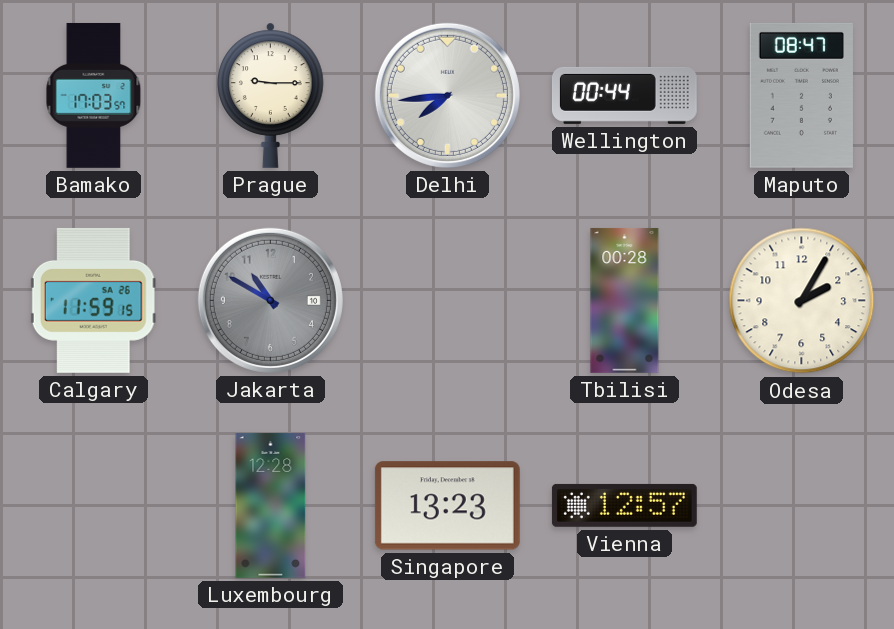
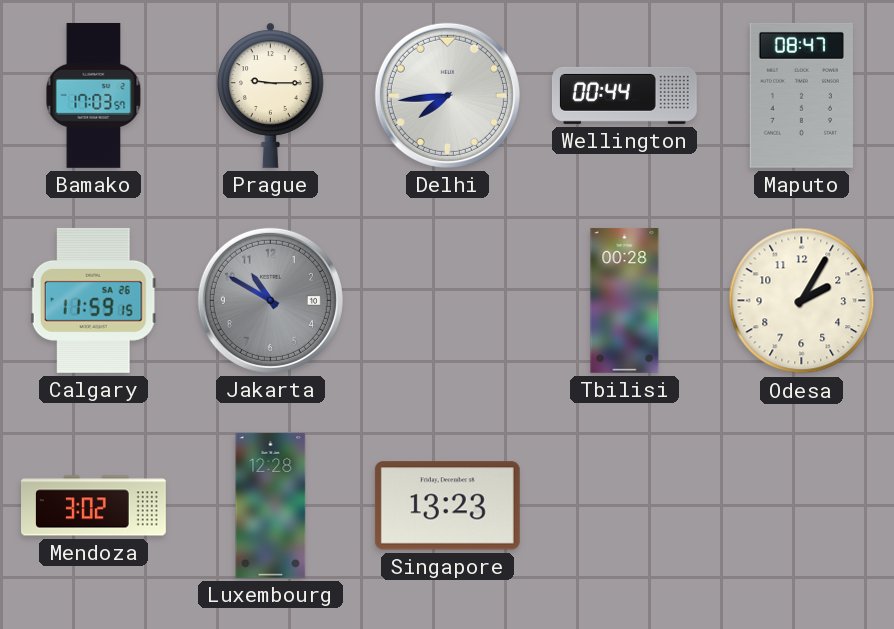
Mendoza: none -> 3:02 (94, 506)
Vienna: 12:57 -> none (624, 505)
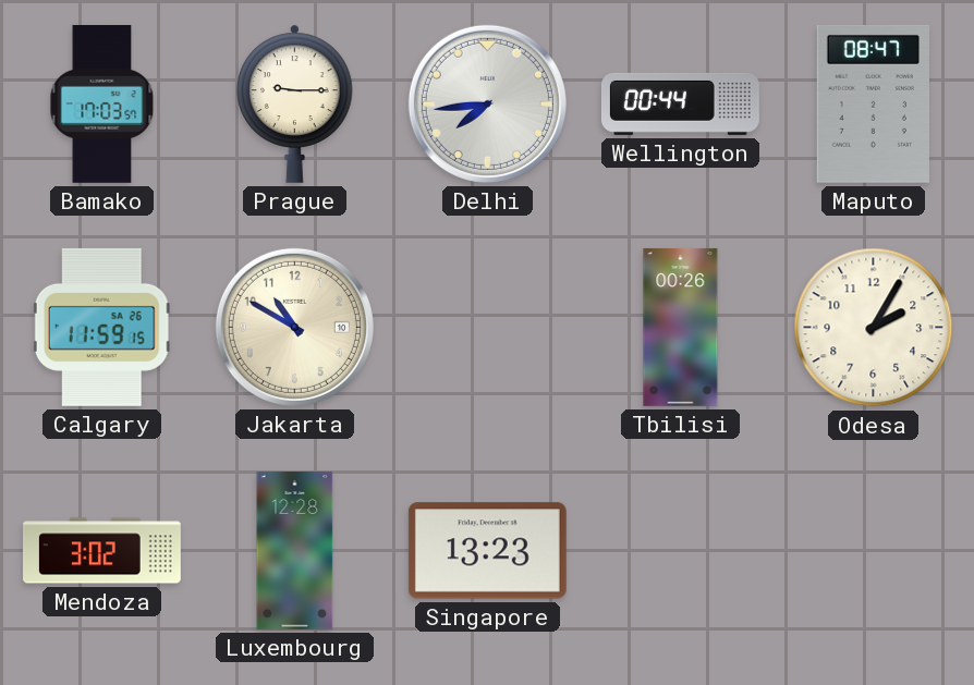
Jakarta dial: grey -> cream (294, 327)
Tbilisi: 00:28 -> 00:26 (681, 327)
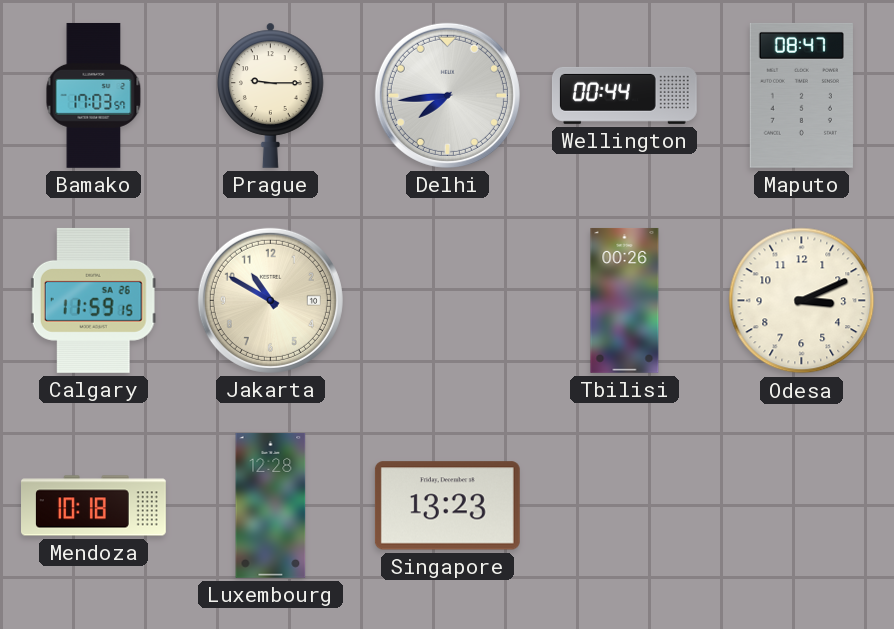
Odesa: 2:05 -> 3:11 (802, 301)
Mendoza: 3:02 -> 10:18 (94, 506)
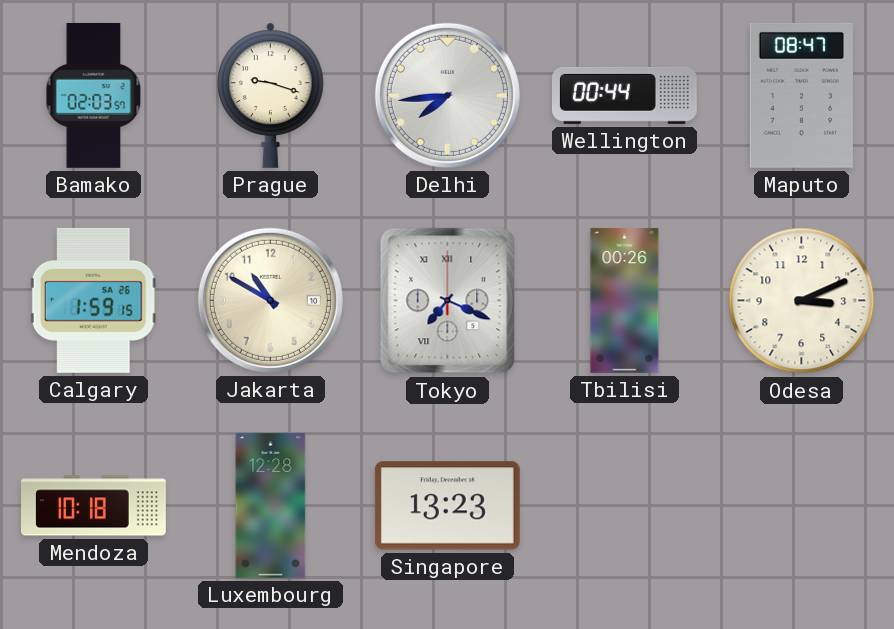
Bamako: 17:03 -> 02:03 (94, 95)
Prague: 9:15 -> 9:18 (271, 95)
Calgary: 11:59 -> 1:59 (93, 300)
Tokyo: none -> 7:19 (448, 301)
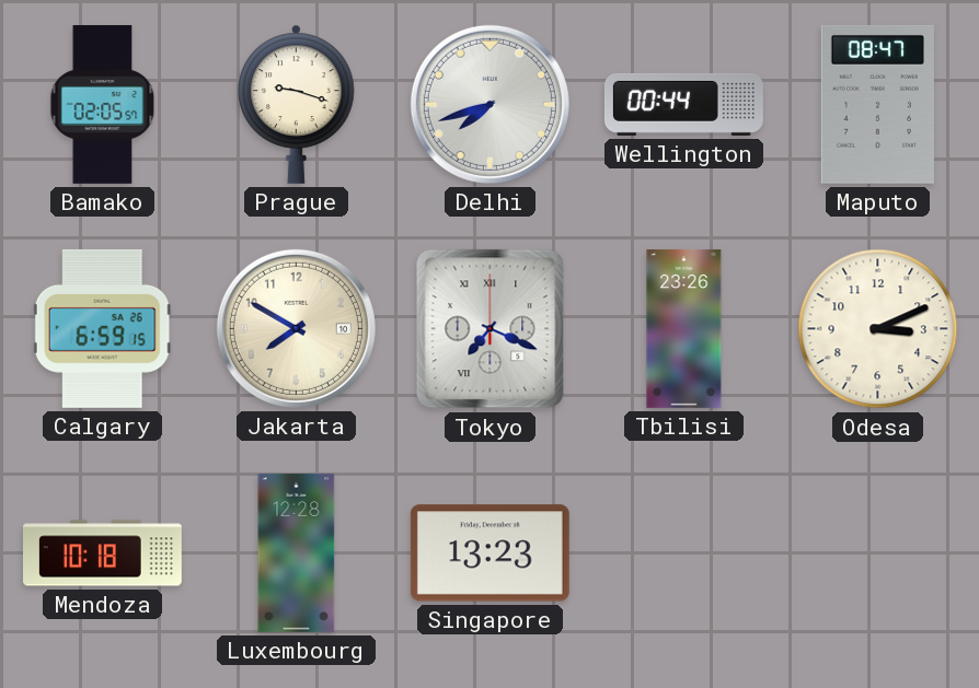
Bamako: 02:03 -> 02:05 (103, 104)
Delhi: 7:44 -> 7:42 (490, 104)
Calgary: 1:59 -> 6:59 (102, 328)
Jakarta: 10:50 -> 7:50 (296, 328)
Tbilisi: 00:26 -> 23:26 (684, 328)
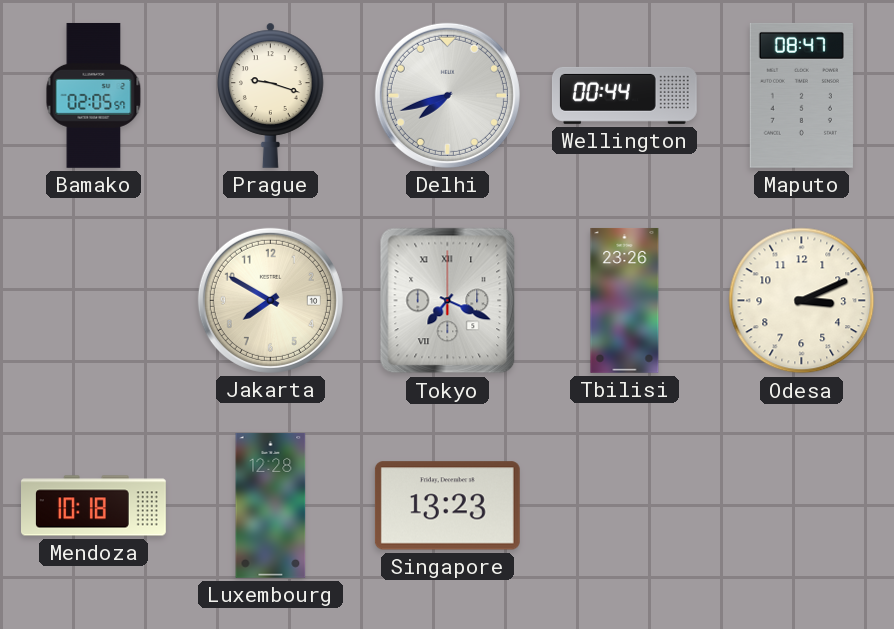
Calgary: 6:59 -> none (102, 328)
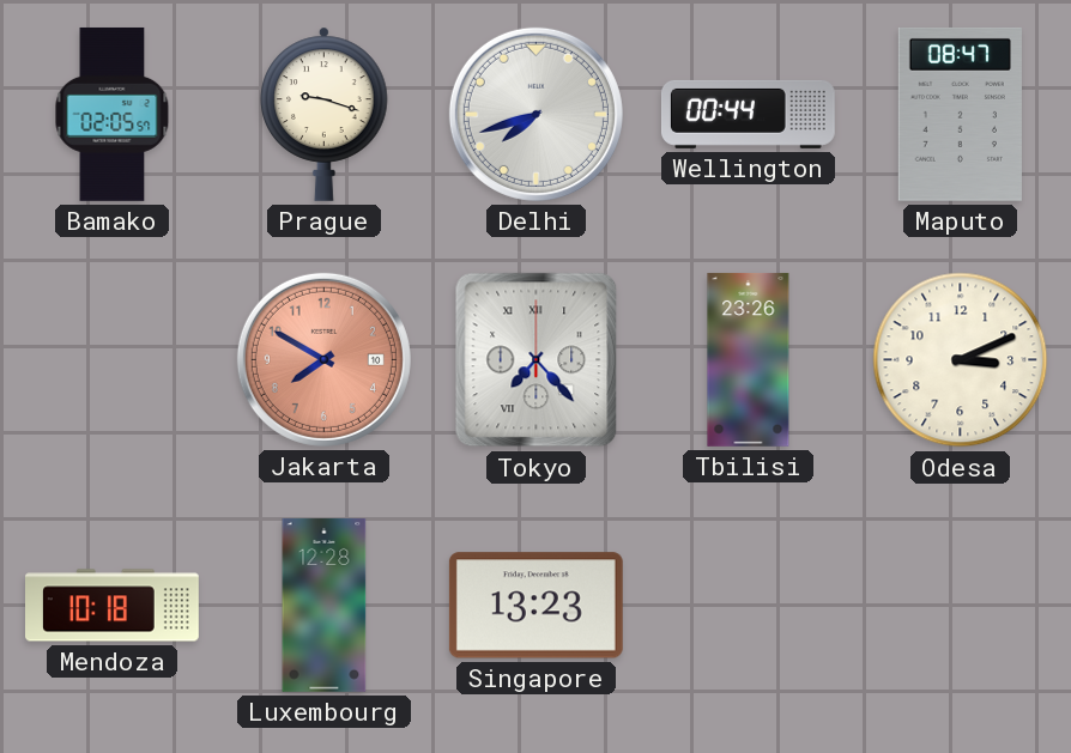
Jakarta dial: cream -> salmon (323, 359)
Tokyo: 7:19 -> 7:23 (537, 360)
